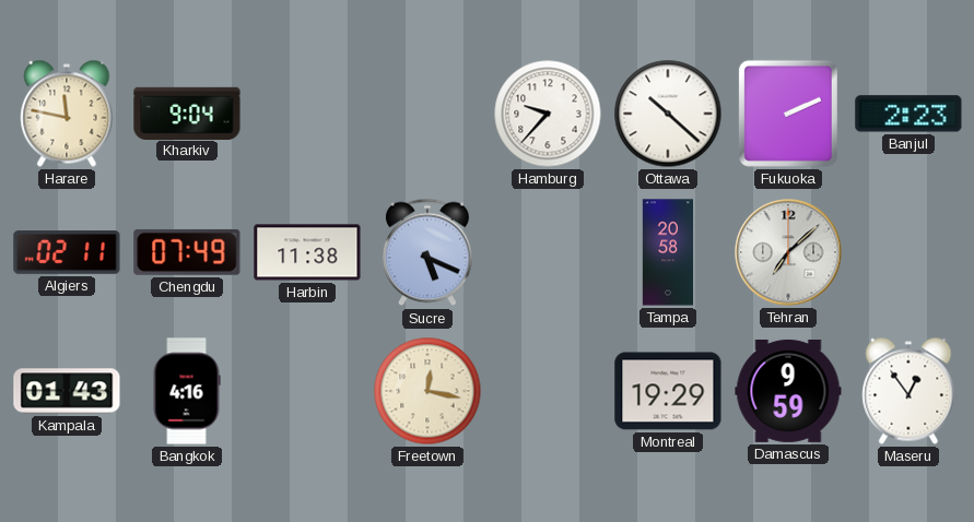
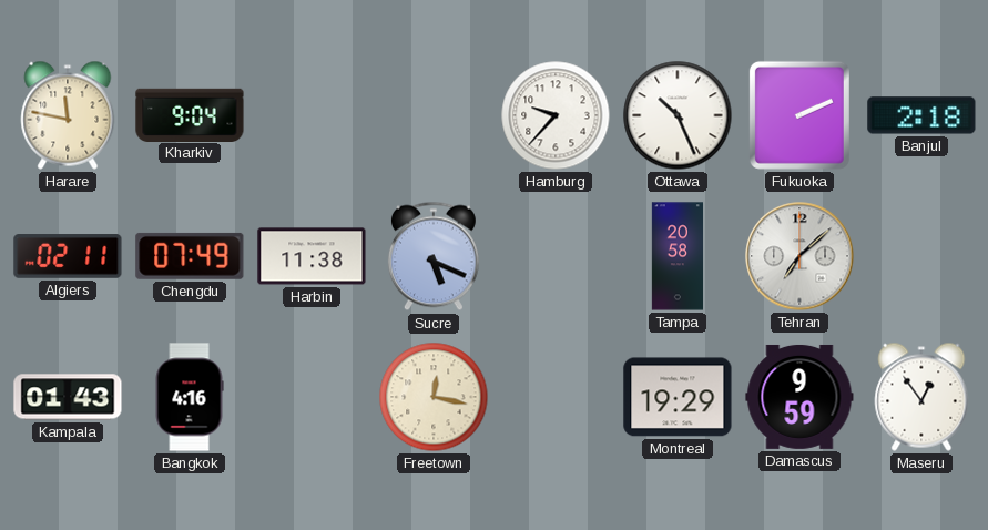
Ottawa: 10:22 -> 10:26 (678, 115)
Banjul: 2:23 -> 2:18 (921, 115)
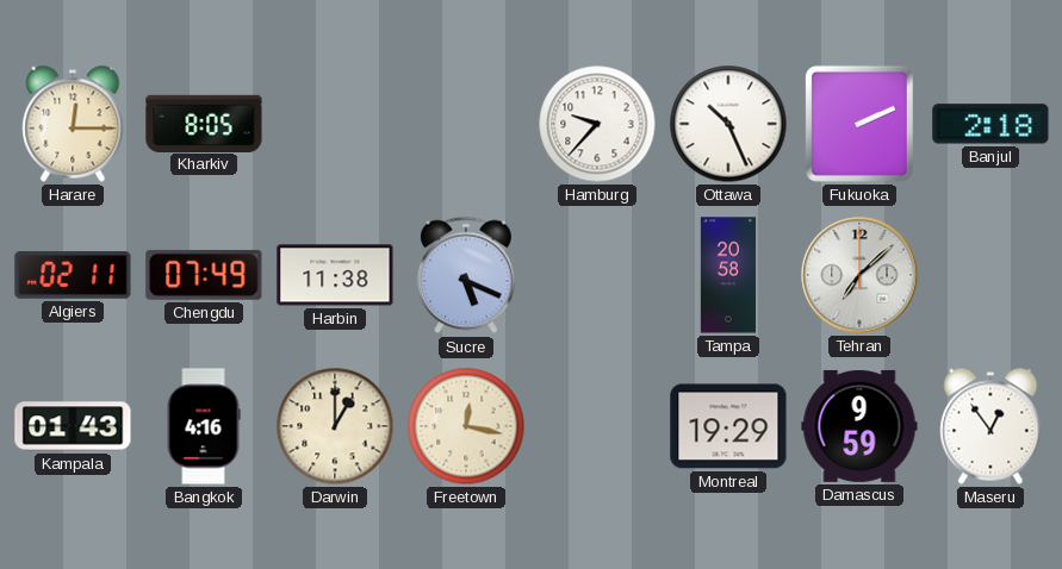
Harare: 11:47 -> 12:15 (73, 124)
Kharkiv: 9:04 -> 8:05 (204, 123)
Darwin: none -> 1:00 (335, 426)
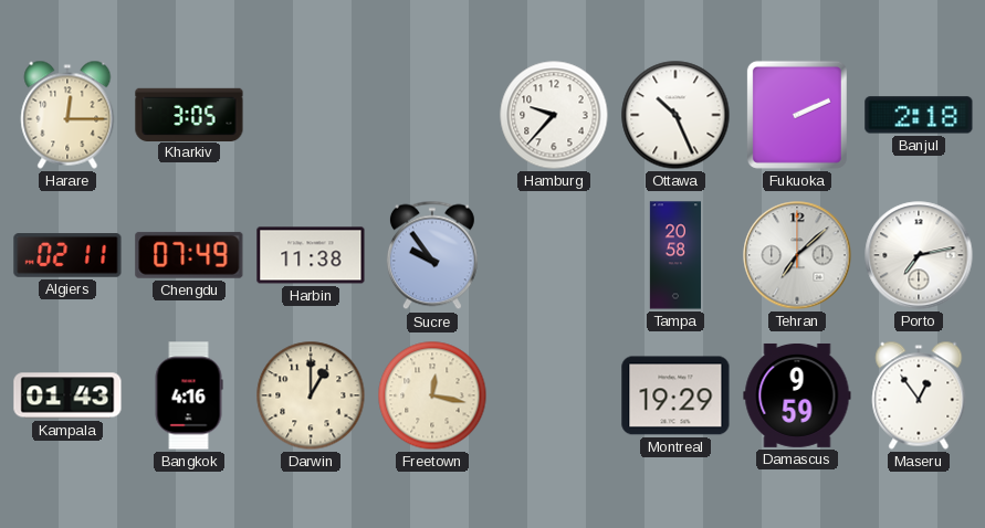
Kharkiv: 8:05 -> 3:05 (189, 114)
Sucre: 5:19 -> 9:54 (432, 255)
Porto: none -> 7:13 (919, 255)
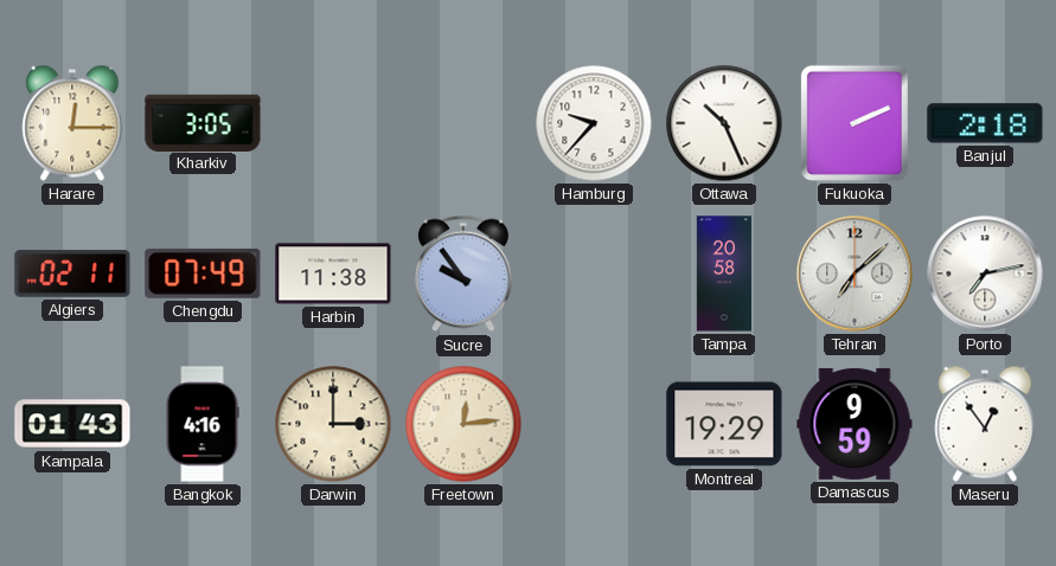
Darwin: 1:00 -> 3:00 (333, 424)
Freetown: 12:17 -> 12:14 (463, 424)
